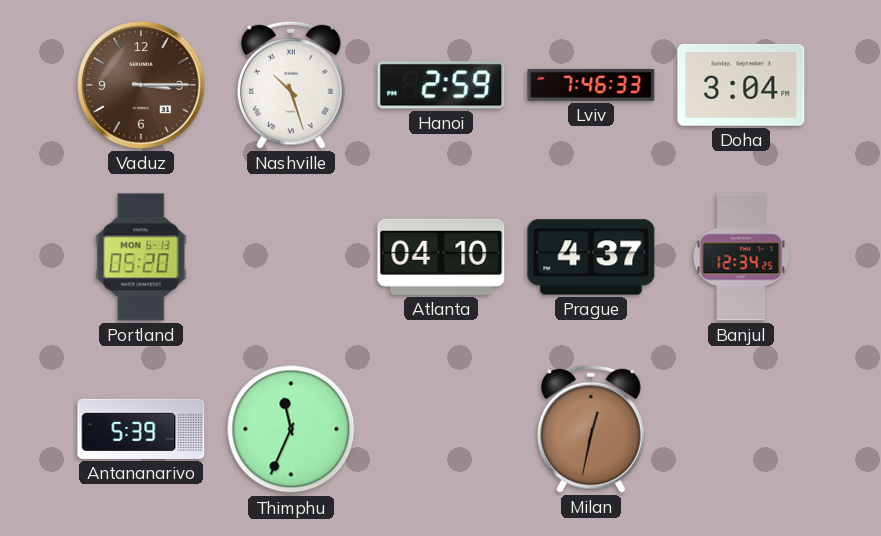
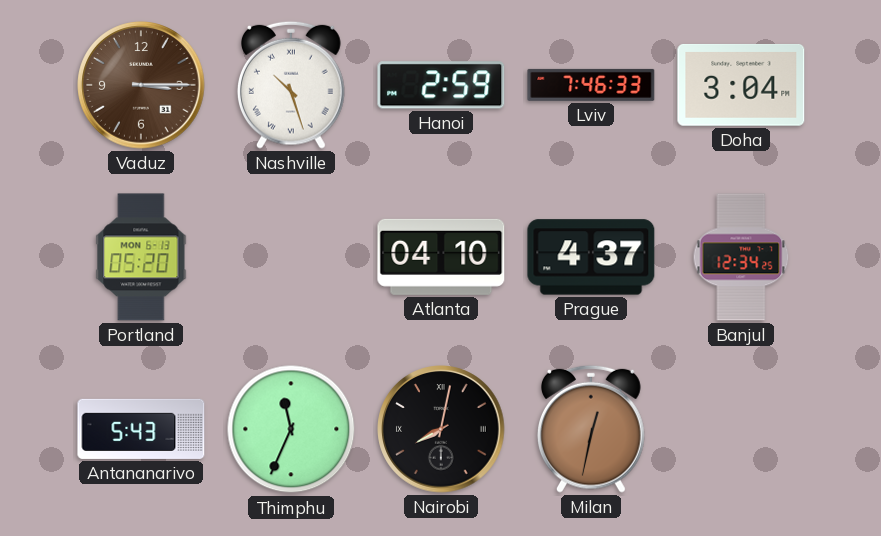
Antananarivo: 5:39 -> 5:43 (141, 429)
Nairobi: none -> 8:02 (441, 429)
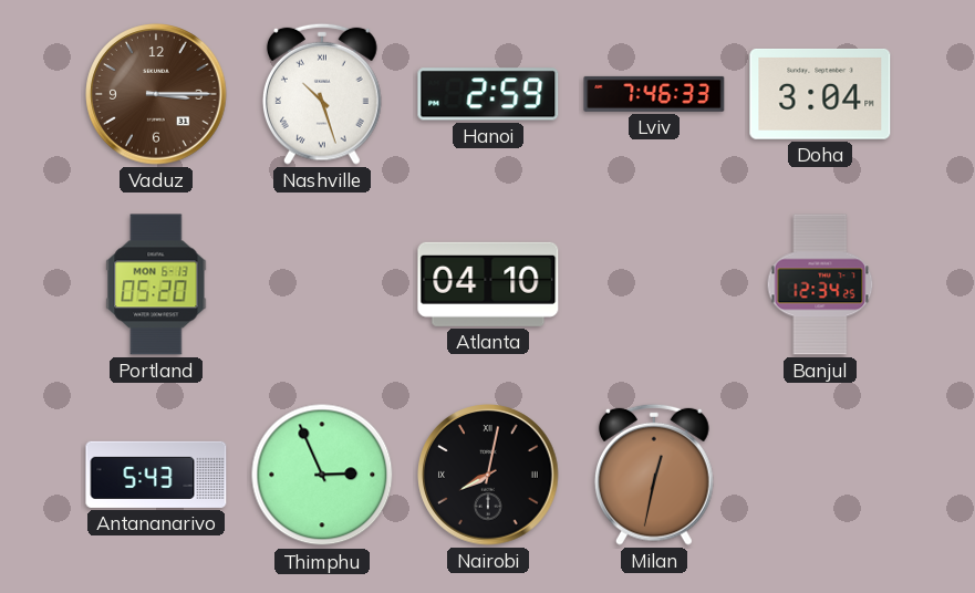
Prague: 4:37 -> none (591, 257)
Thimphu: 11:34 -> 2:56 (322, 475)
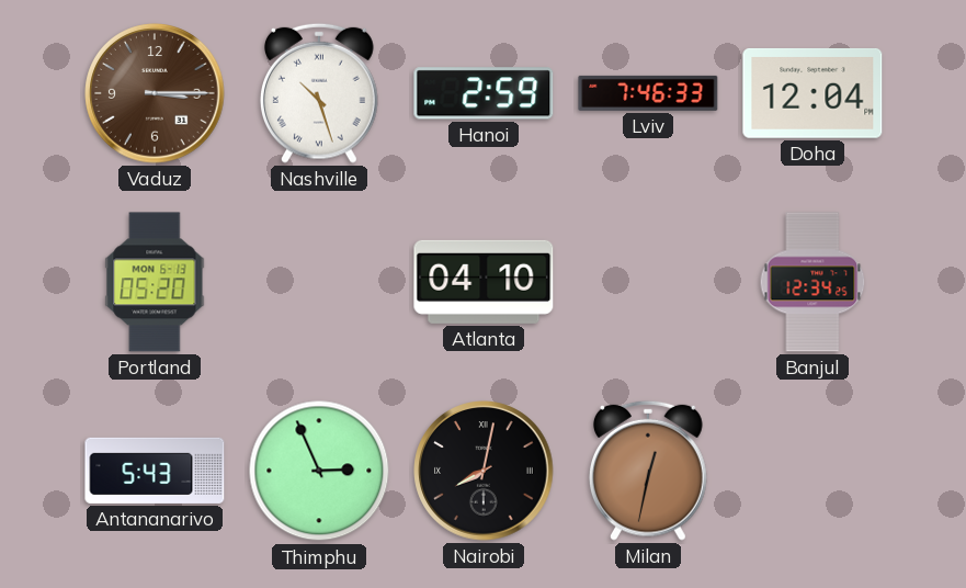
Doha: 3:04 -> 12:04 (812, 93)
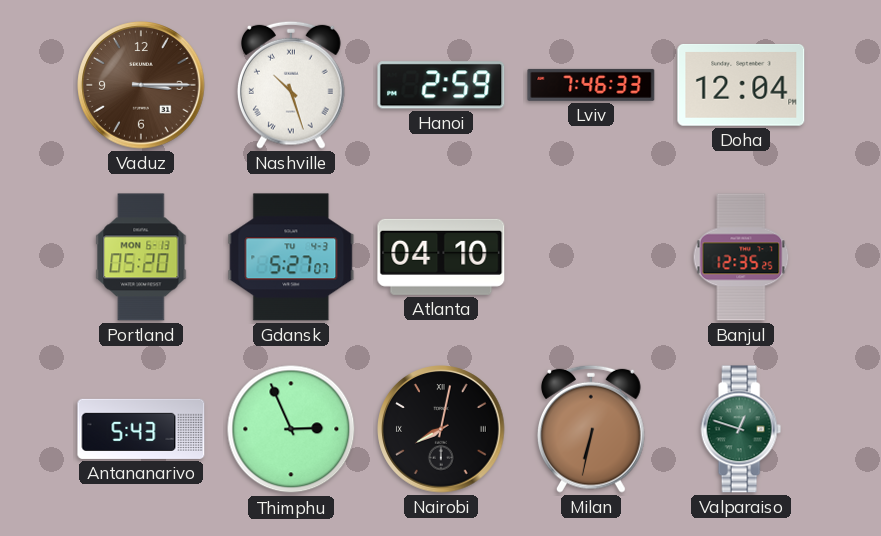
Gdansk: none -> 5:27 (291, 257)
Banjul: 12:34 -> 12:35 (741, 257)
Milan: 12:32 -> 6:32 (591, 429)
Valparaiso: none -> 12:48 (741, 429)
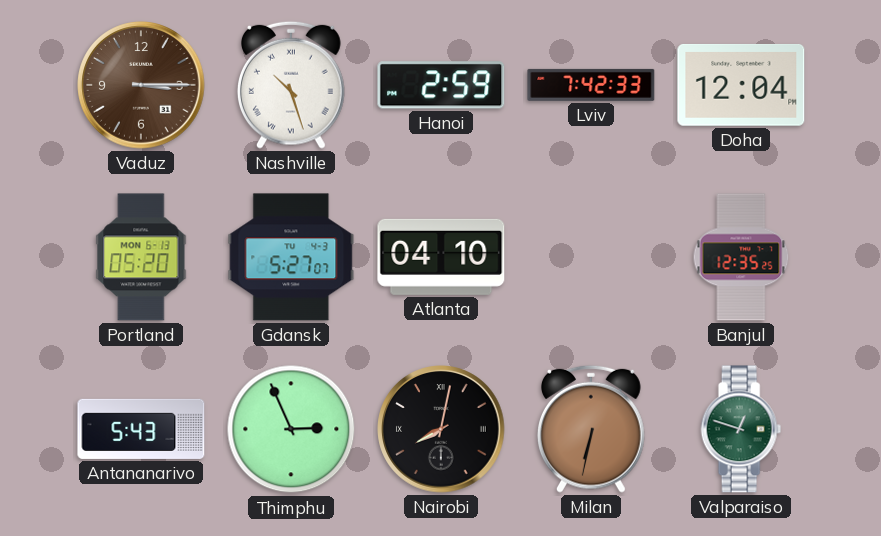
Lviv: 7:46 -> 7:42 (591, 85)
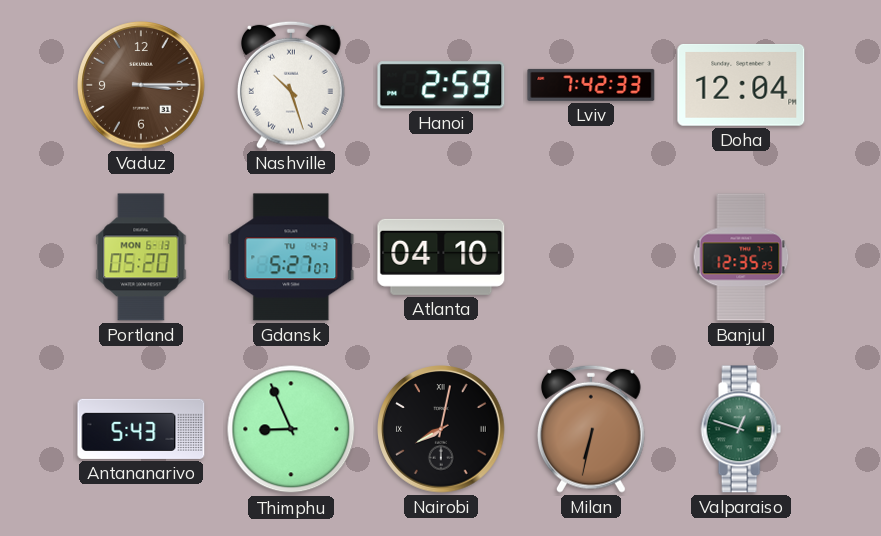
Thimphu: 2:56 -> 8:56 (291, 429)
